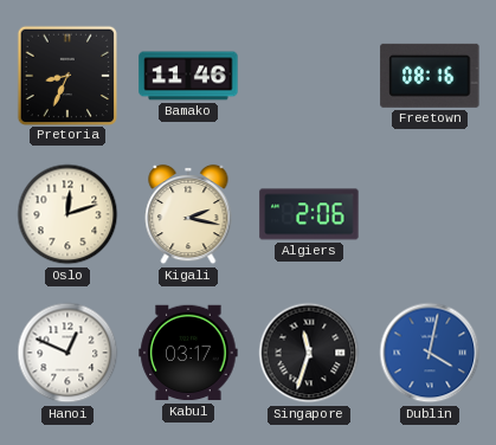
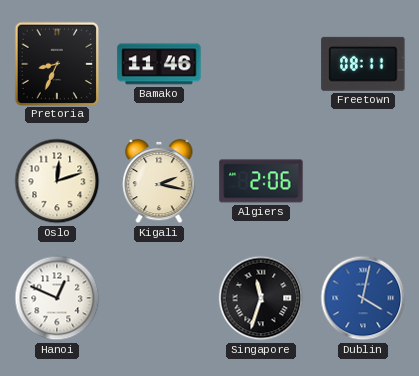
Freetown: 08:16 -> 08:11 (363, 64)
Kabul: 03:17 -> none (188, 353)
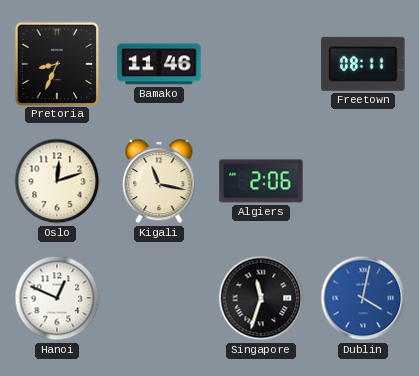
Kigali: 2:17 -> 11:17 (159, 181)
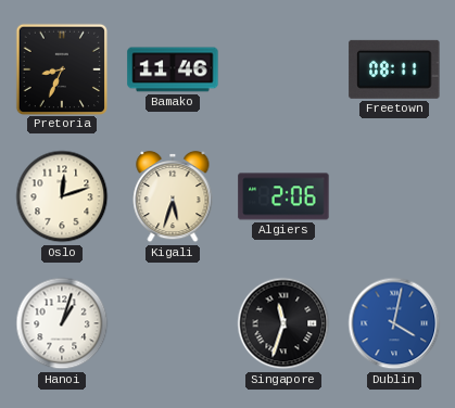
Kigali: 11:17 -> 5:33 (173, 196)
Hanoi: 12:49 -> 1:03 (62, 323)
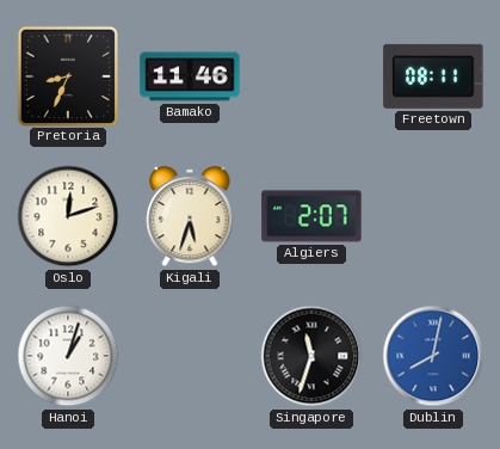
Algiers: 2:06 -> 2:07 (311, 216)
Dublin: 4:02 -> 8:02 (433, 356)
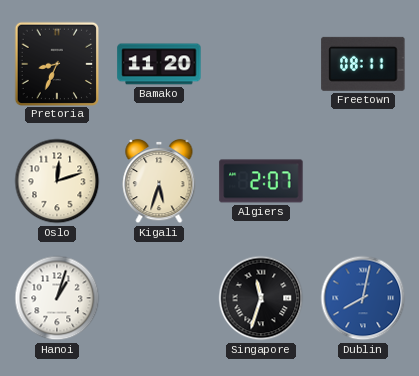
Bamako: 11:46 -> 11:20 (159, 64)
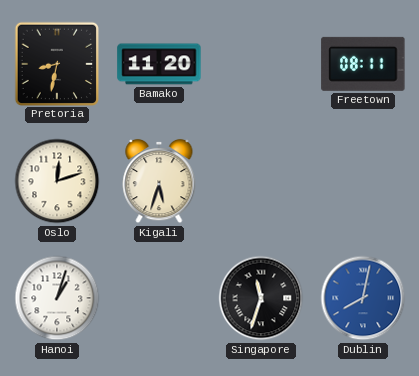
Pretoria: 8:34 -> 8:32 (56, 63)
Algiers: 2:07 -> none (261, 181)
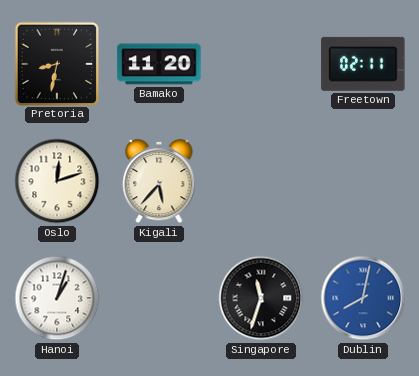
Freetown: 08:11 -> 02:11 (363, 64)
Kigali: 5:33 -> 5:37 (159, 181)
